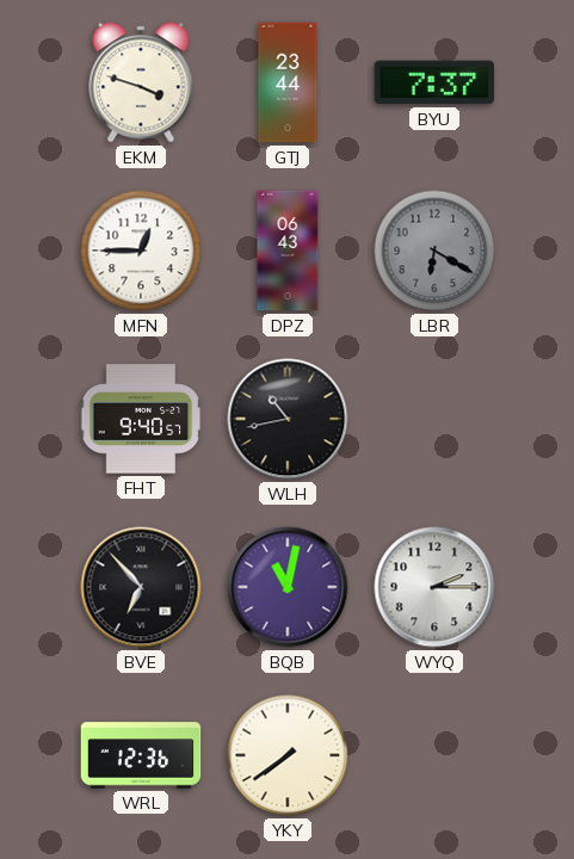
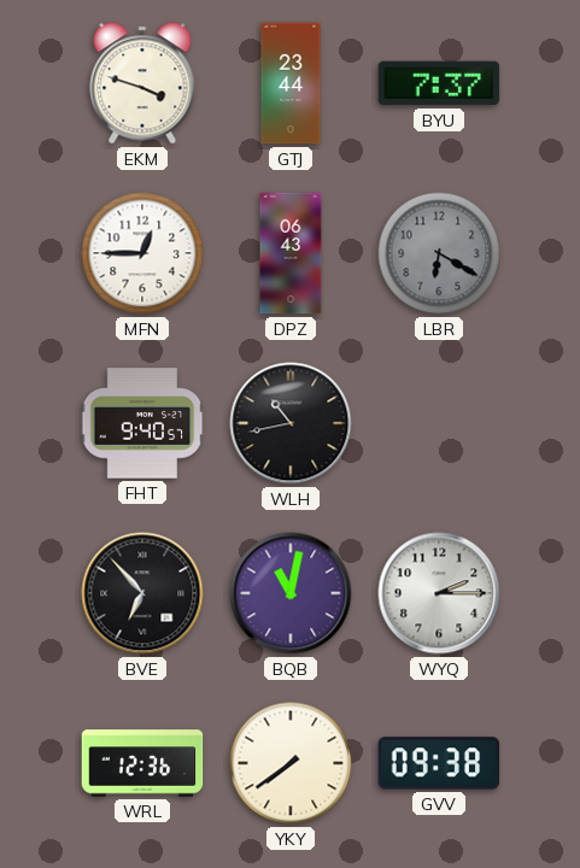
GVV: none -> 09:38 (439, 763)
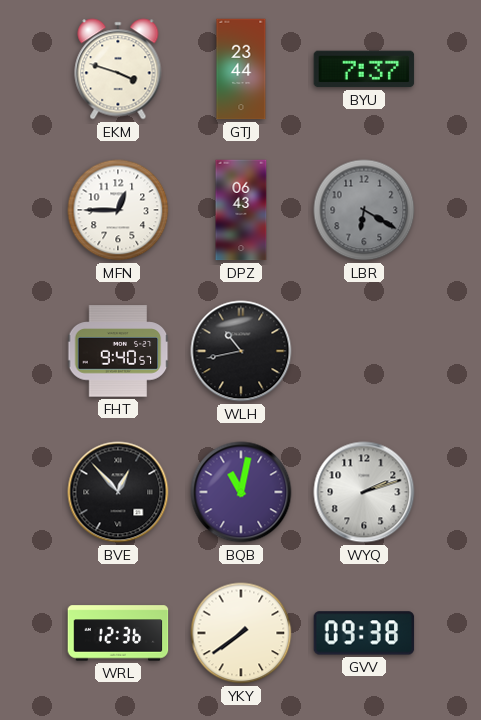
BVE: 6:53 -> 12:53 (118, 492)
WYQ: 2:15 -> 2:12 (364, 492)
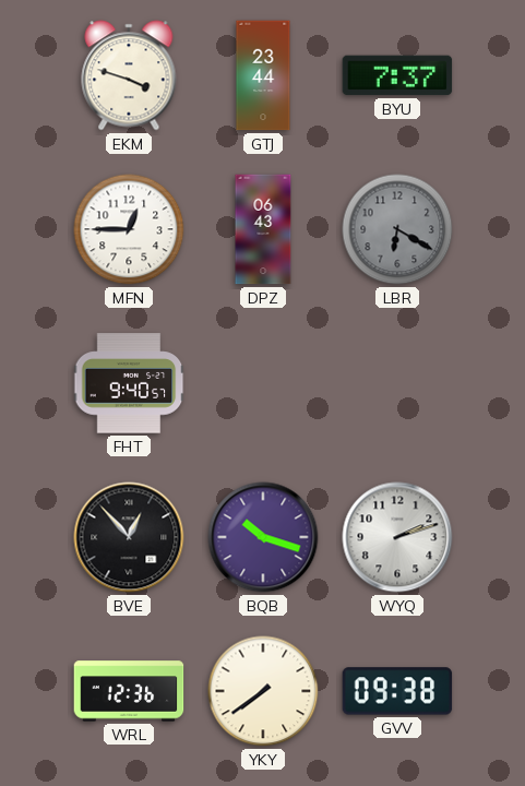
WLH: 10:43 -> none (241, 351)
BQB: 11:02 -> 10:18 (263, 537)
